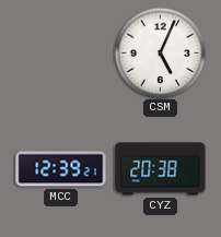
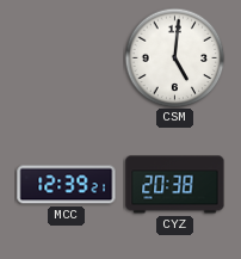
CSM: 5:04 -> 5:01 (174, 57)
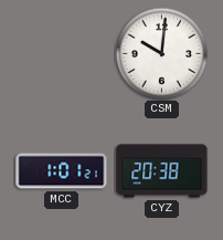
CSM: 5:01 -> 10:01 (161, 53)
MCC: 12:39 -> 1:01 (62, 171)
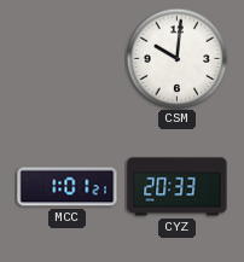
CYZ: 20:38 -> 20:33 (178, 187)
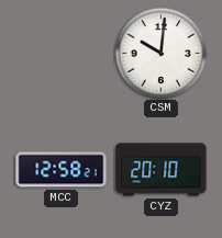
MCC: 1:01 -> 12:58 (62, 170)
CYZ: 20:33 -> 20:10 (162, 170)
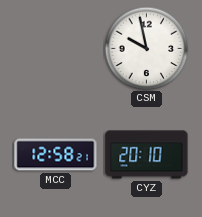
CSM: 10:01 -> 9:58 (146, 48)
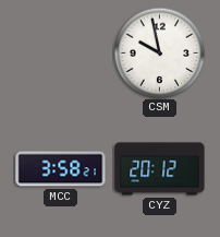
MCC: 12:58 -> 3:58 (61, 169)
CYZ: 20:10 -> 20:12 (160, 169)
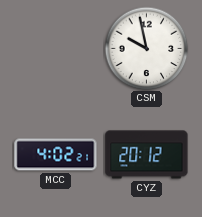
MCC: 3:58 -> 4:02 (56, 155)
